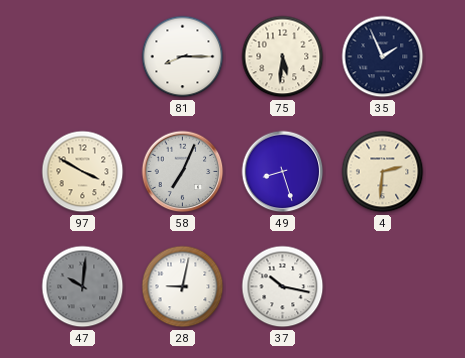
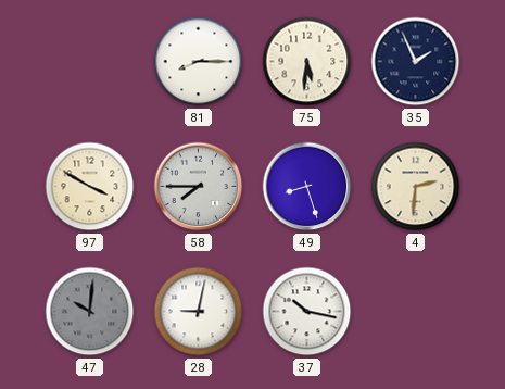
58: 7:04 -> 7:45 (199, 187)
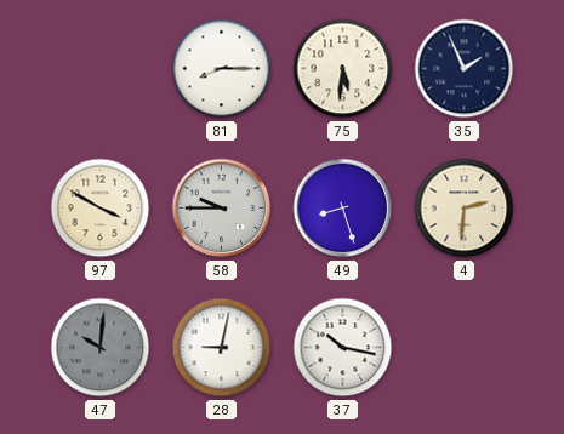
58: 7:45 -> 9:45 (222, 209)
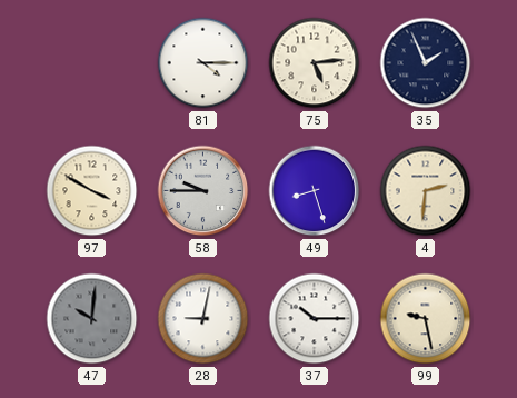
81: 8:15 -> 4:15 (203, 63)
75: 5:31 -> 5:14 (315, 63)
37: 10:17 -> 10:15 (315, 319)
99: none -> 9:28 (426, 319)
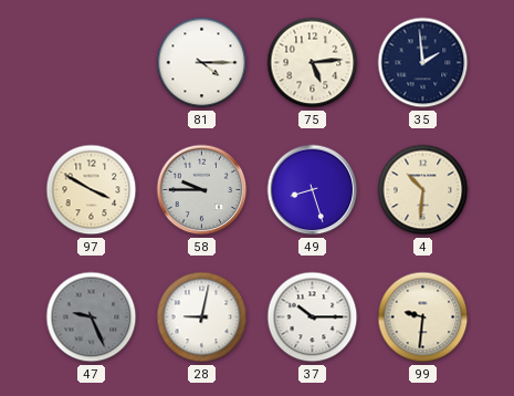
35: 1:56 -> 1:59 (423, 63)
4: 2:31 -> 10:31 (423, 190)
47: 10:01 -> 9:26 (92, 317)
99: 9:28 -> 9:31 (423, 317)
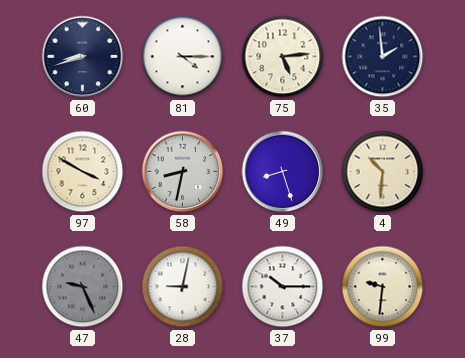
60: none -> 8:42 (83, 57)
58: 9:45 -> 8:32 (183, 172)
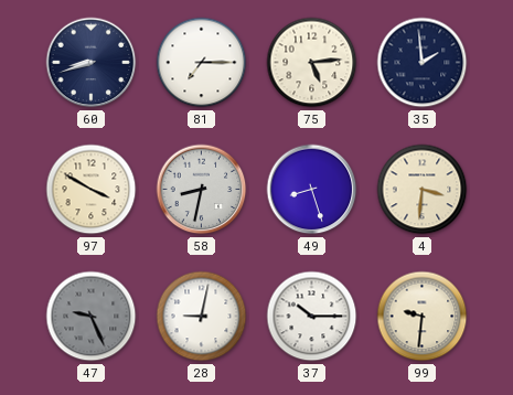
81: 4:15 -> 7:15 (202, 63)
4: 10:31 -> 3:31 (423, 190)
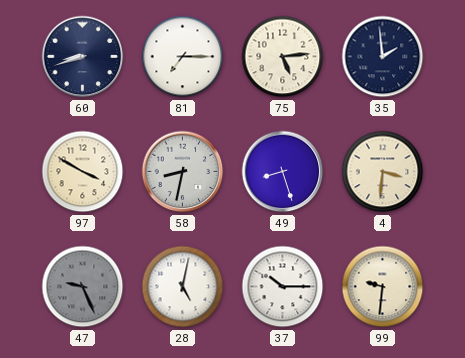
28: 9:02 -> 5:02 (183, 287)
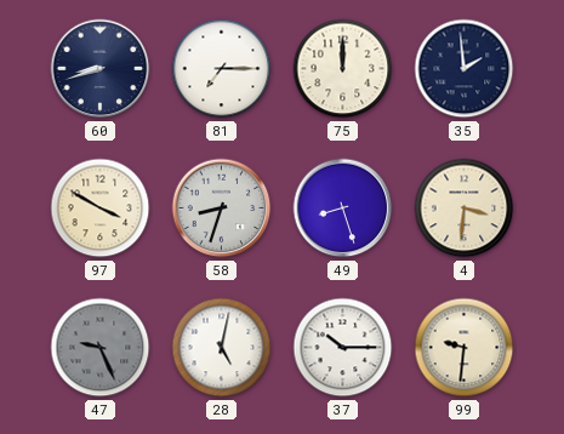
75: 5:14 -> 12:00 (343, 69)
58: 8:32 -> 8:33 (222, 209)
